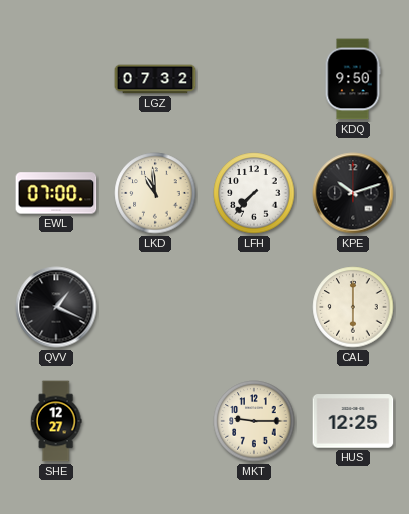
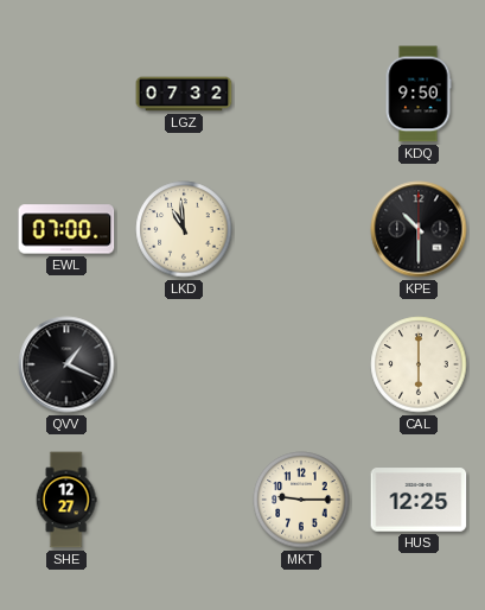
LFH: 7:37 -> none (254, 193)
KPE: 10:12 -> 10:30 (419, 229)
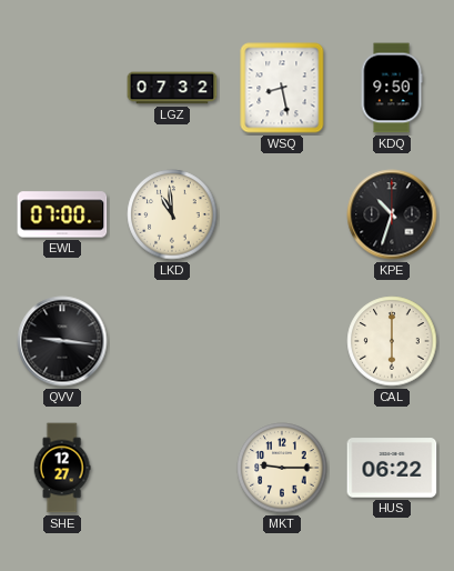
WSQ: none -> 8:28 (282, 88)
KPE: 10:30 -> 10:33 (392, 214)
QVV: 1:19 -> 9:16 (62, 341)
HUS: 12:25 -> 06:22 (392, 468)
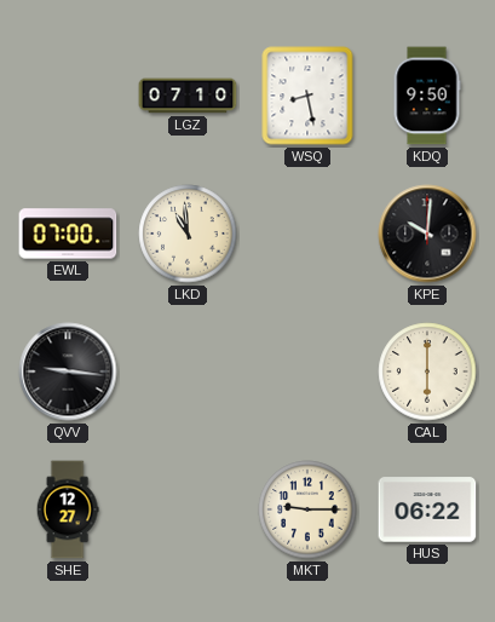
LGZ: 07:32 -> 07:10 (188, 96)
KPE: 10:33 -> 10:01 (427, 234)
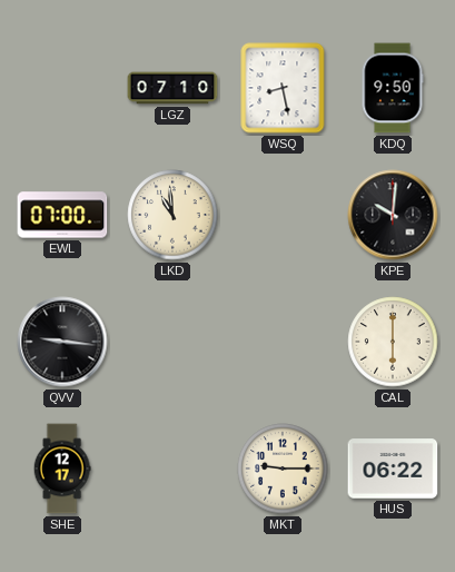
SHE: 12:27 -> 12:17 (62, 469)
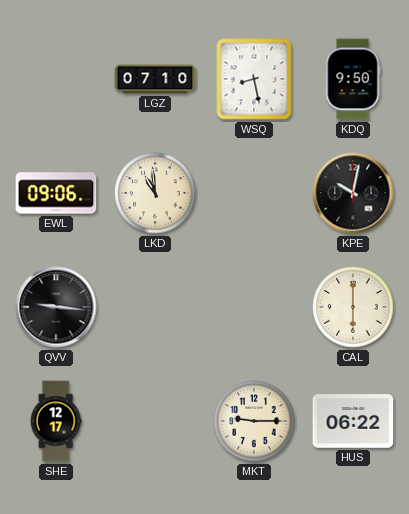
EWL: 07:00 -> 09:06 (56, 193)
KPE: 10:01 -> 10:02 (353, 193)
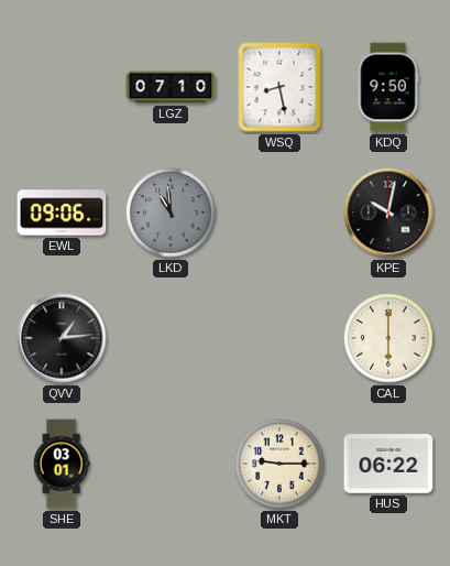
LKD dial: cream -> grey (171, 213)
QVV: 9:16 -> 1:14 (62, 338)
SHE: 12:17 -> 03:01 (62, 464)
